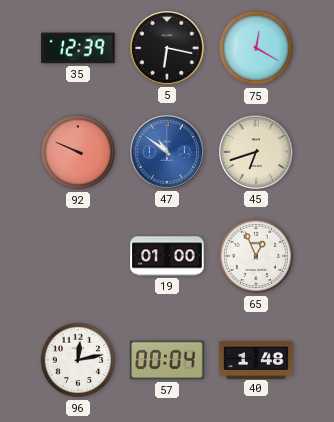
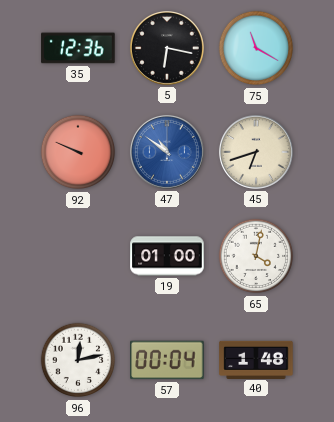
35: 12:39 -> 12:36 (78, 48)
75: 12:20 -> 11:20 (256, 48)
65: 12:56 -> 4:02 (256, 256)
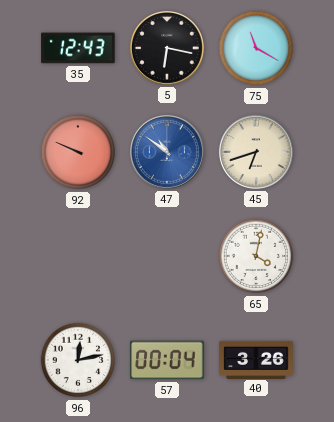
35: 12:36 -> 12:43 (78, 48)
19: 01:00 -> none (167, 256)
40: 1:48 -> 3:26 (256, 359)
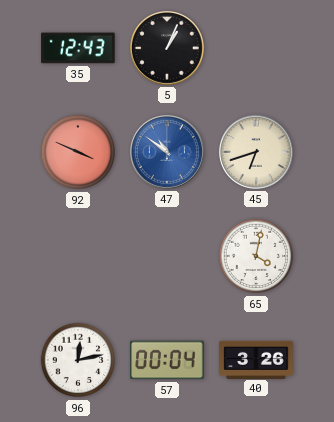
5: 6:17 -> 1:04 (167, 48)
75: 11:20 -> none (256, 48)
92: 9:49 -> 3:49 (78, 152)
